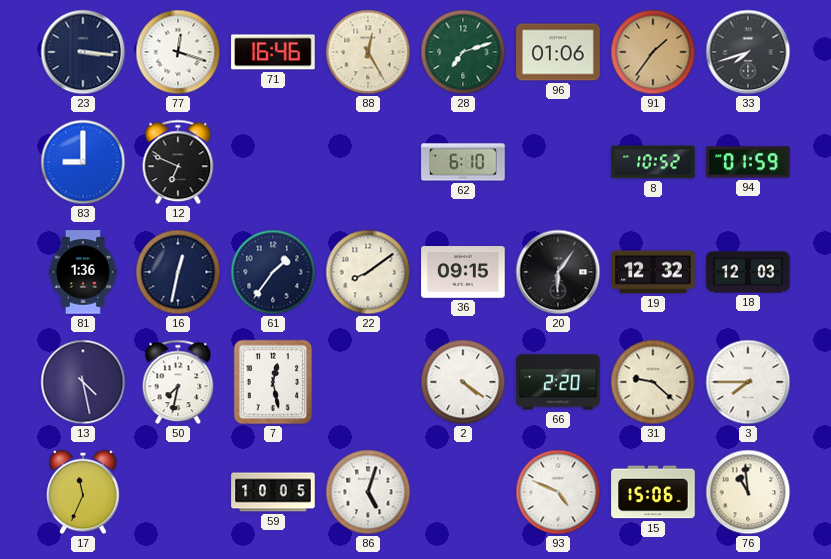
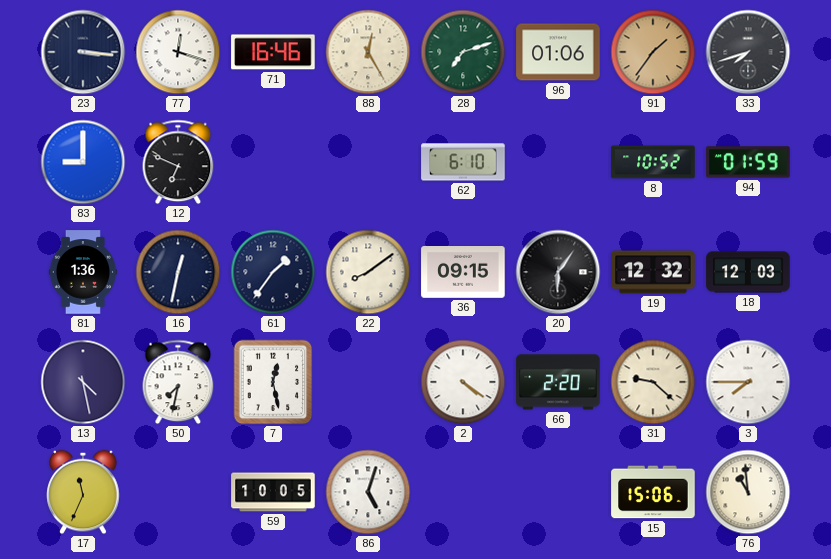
93: 4:49 -> none (558, 492)
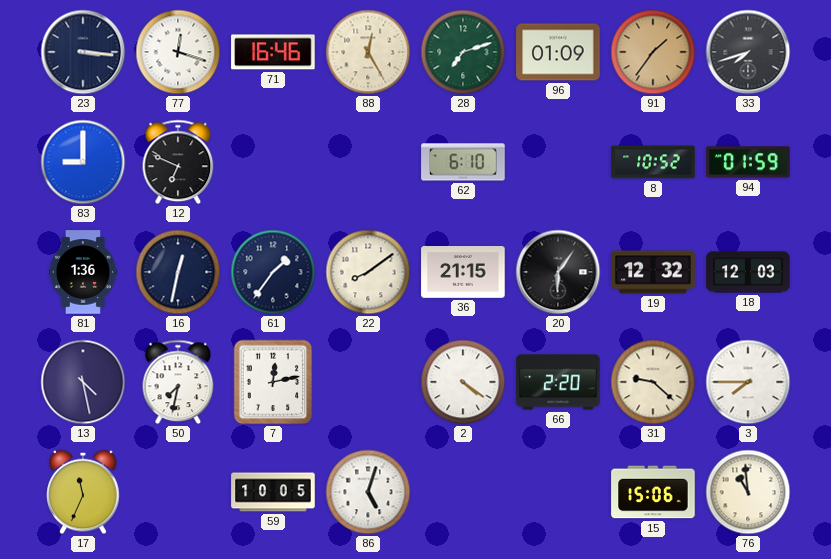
96: 01:06 -> 01:09 (558, 52)
36: 09:15 -> 21:15 (463, 273)
7: 12:28 -> 12:13 (273, 382)
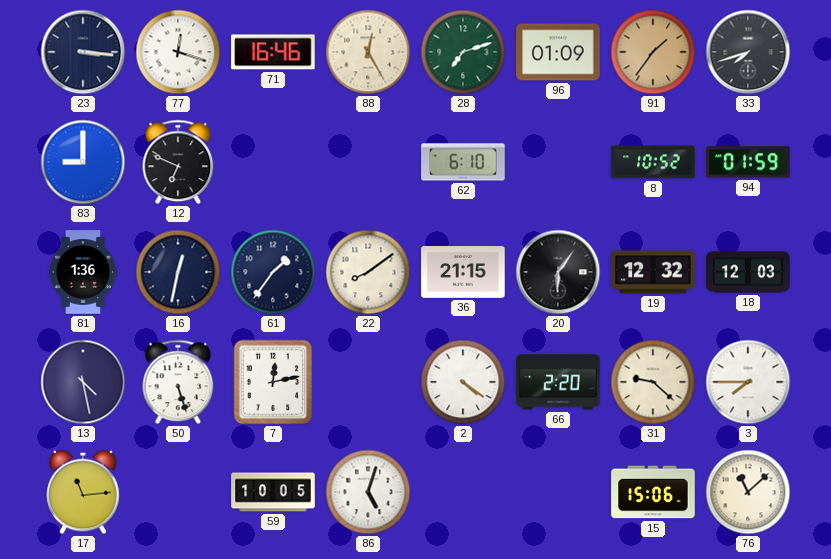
50: 7:32 -> 5:27 (178, 382)
17: 11:34 -> 11:14 (83, 492)
76: 10:59 -> 11:08 (748, 492)
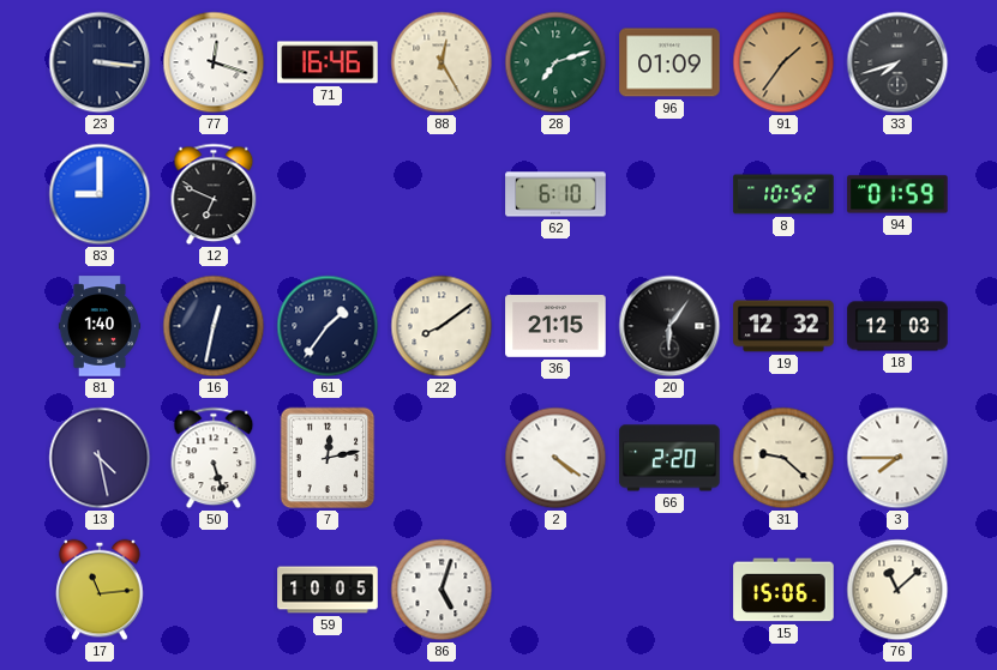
81: 1:36 -> 1:40 (100, 326)
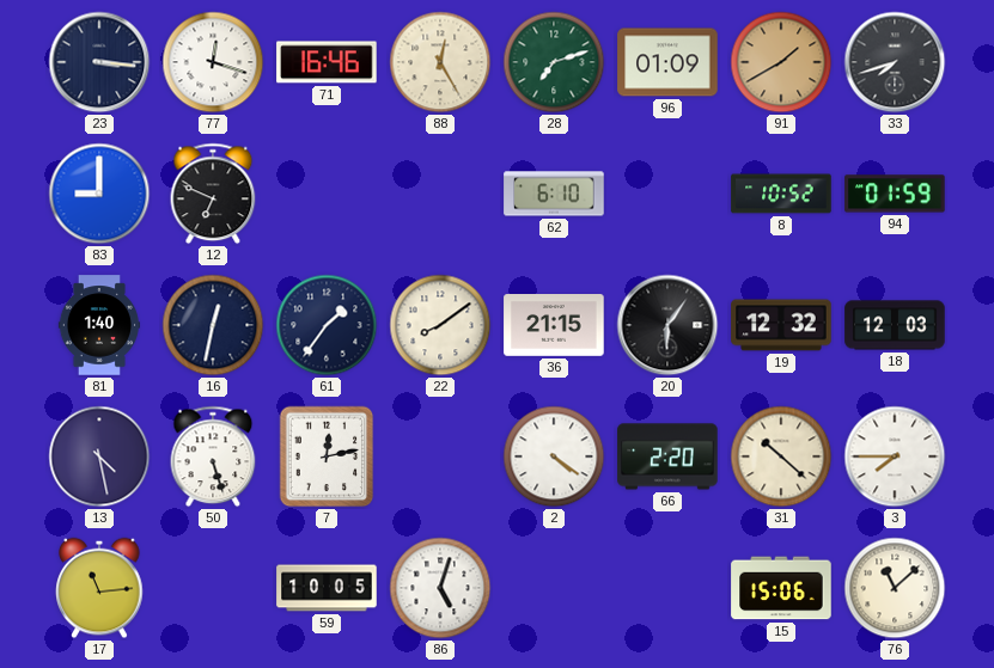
91: 1:36 -> 1:40 (781, 62)
31: 9:22 -> 10:22 (781, 456)
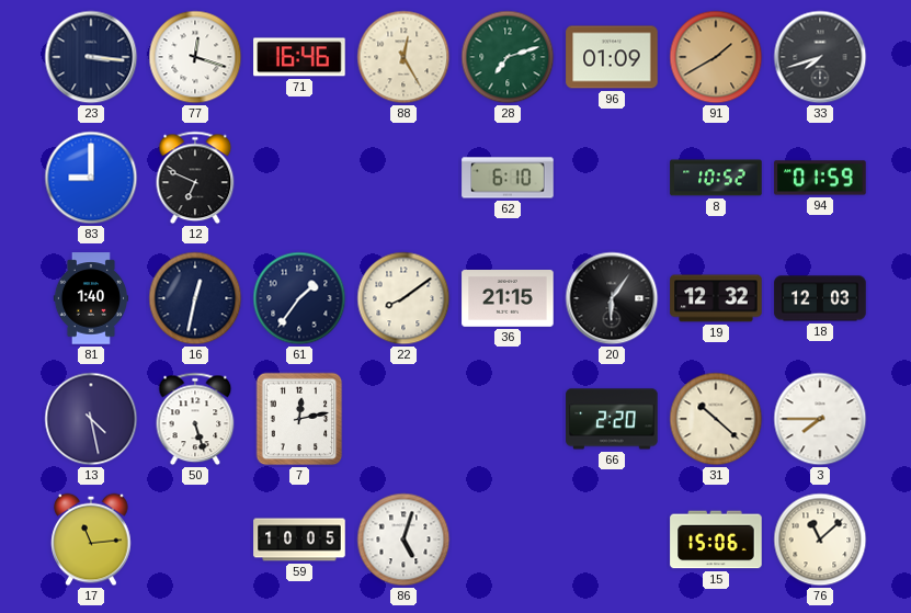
2: 4:21 -> none (554, 456)
